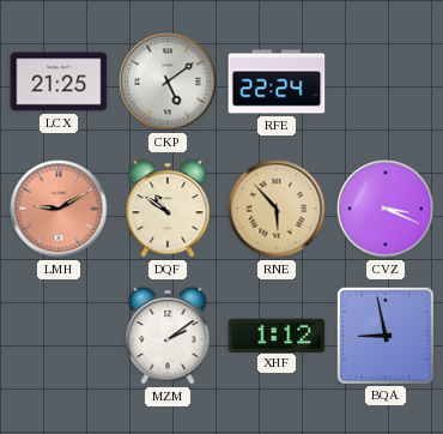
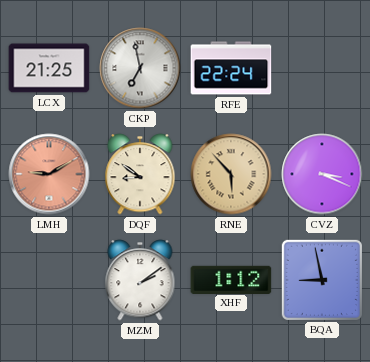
CKP: 5:09 -> 6:58 (140, 68)
DQF: 10:51 -> 8:51 (140, 174)
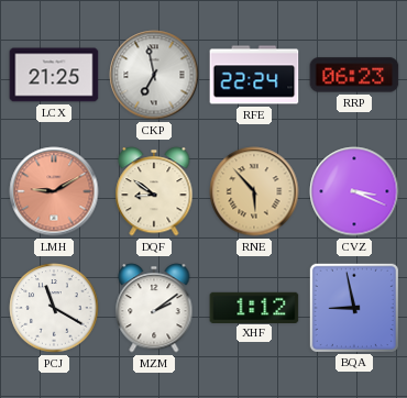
RRP: none -> 06:23 (354, 75)
PCJ: none -> 11:20 (54, 308)
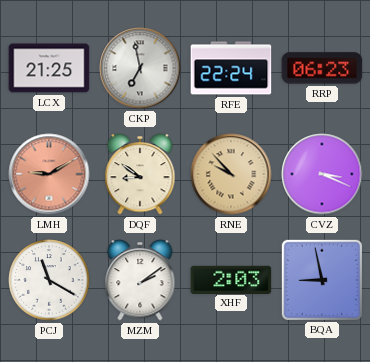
RNE: 5:53 -> 9:53 (231, 174)
XHF: 1:12 -> 2:03 (231, 279)
